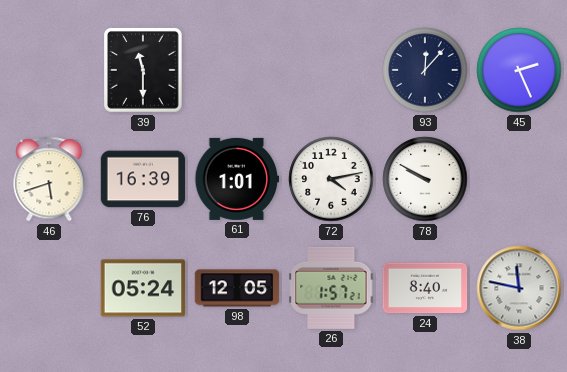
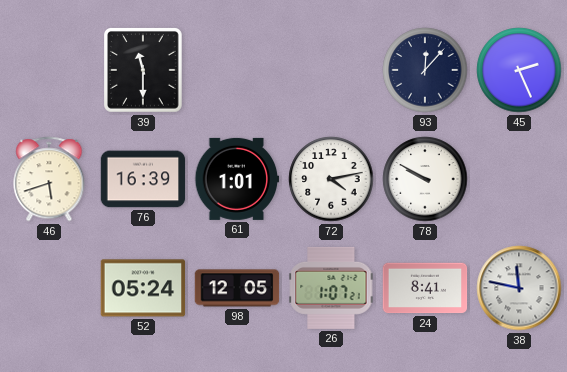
26: 1:57 -> 1:07 (331, 288)
24: 8:40 -> 8:41 (425, 288)
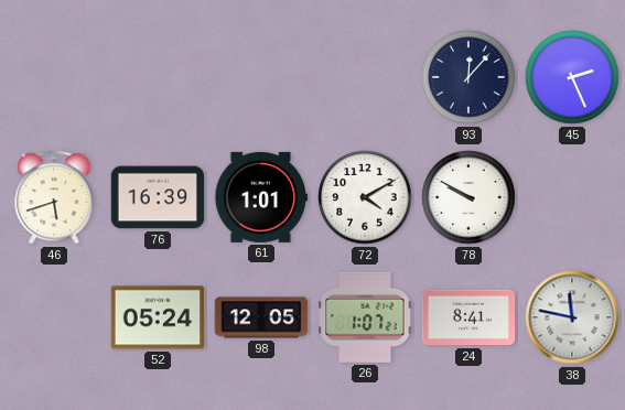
39: 11:30 -> none (144, 71)
72: 4:13 -> 4:10 (365, 197)
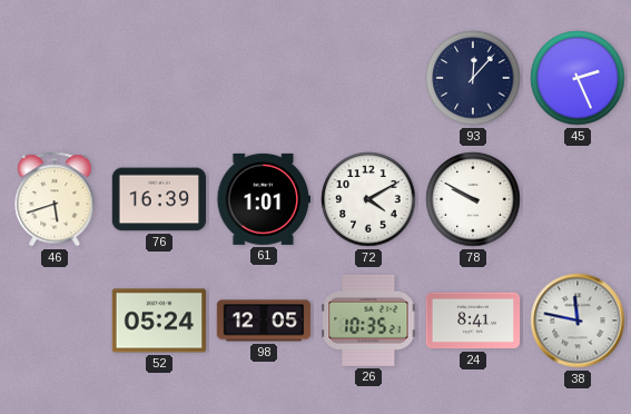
26: 1:07 -> 10:35 (368, 321)
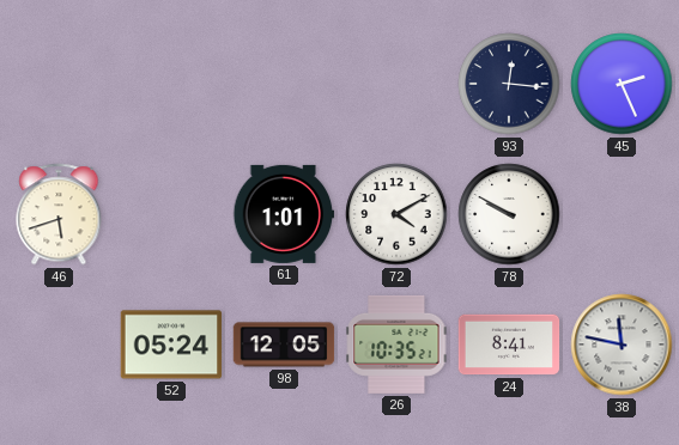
93: 12:07 -> 12:16 (509, 84)
76: 16:39 -> none (159, 199)
